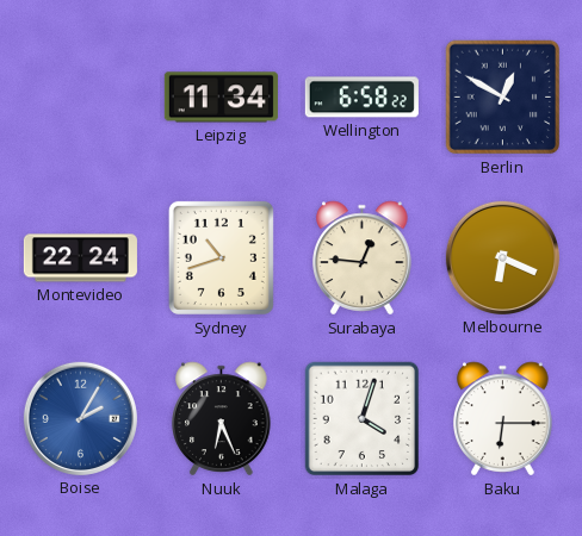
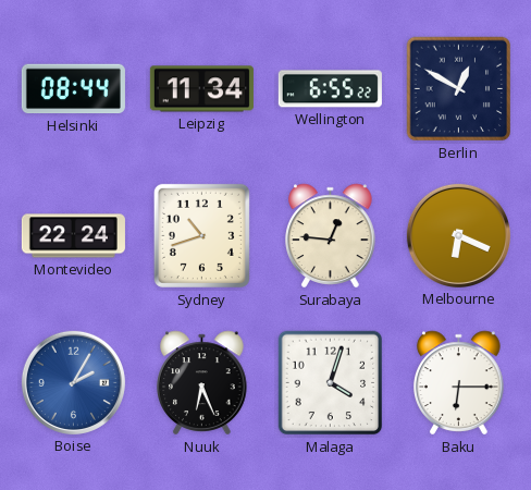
Helsinki: none -> 08:44 (73, 89)
Wellington: 6:58 -> 6:55 (330, 89)
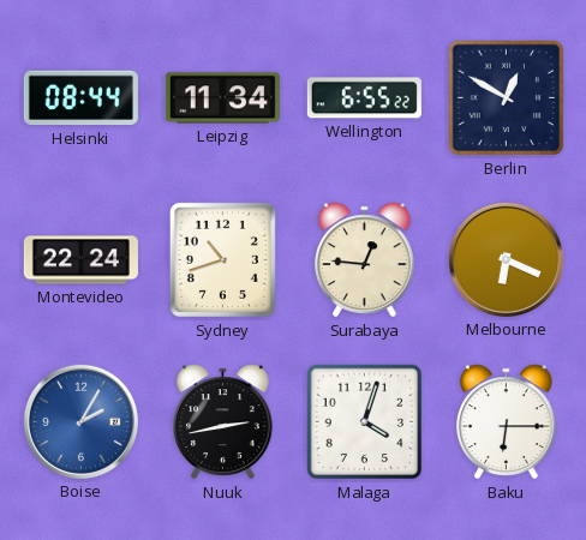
Nuuk: 6:26 -> 2:43 (223, 422)
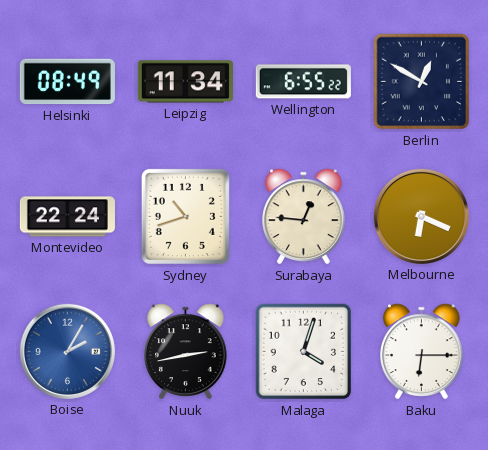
Helsinki: 08:44 -> 08:49 (67, 82)
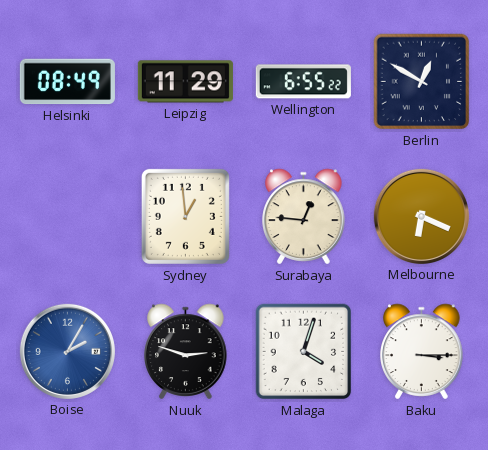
Leipzig: 11:34 -> 11:29 (185, 82)
Montevideo: 22:24 -> none (67, 217)
Sydney: 10:42 -> 12:59 (185, 216)
Nuuk: 2:43 -> 2:48 (186, 352)
Baku: 6:15 -> 3:15 (422, 352)
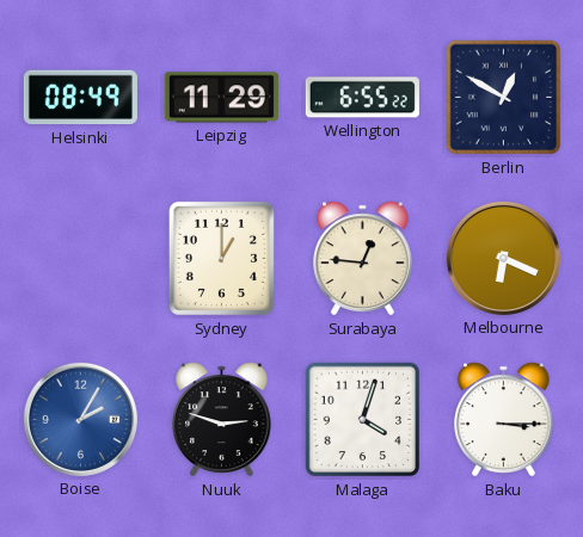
Sydney: 12:59 -> 1:00 (221, 258)
